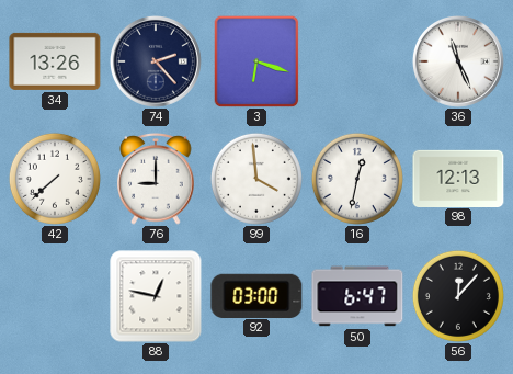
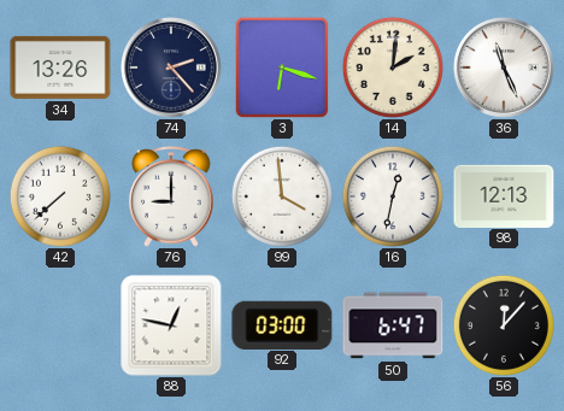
14: none -> 2:01 (393, 67)
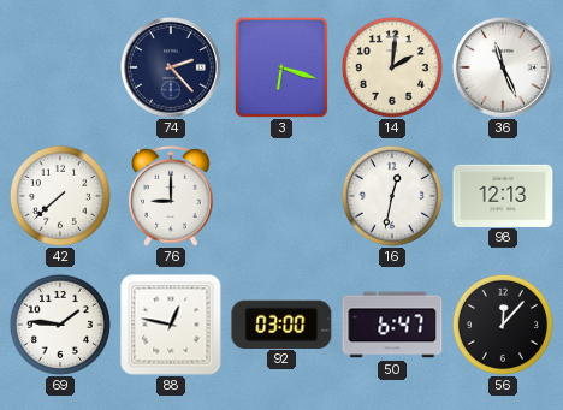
34: 13:26 -> none (60, 67)
99: 3:59 -> none (282, 196)
69: none -> 1:46 (60, 325)
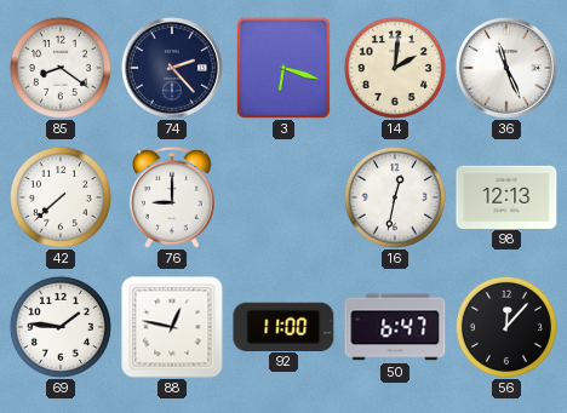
85: none -> 8:21 (61, 68)
92: 03:00 -> 11:00 (283, 326)
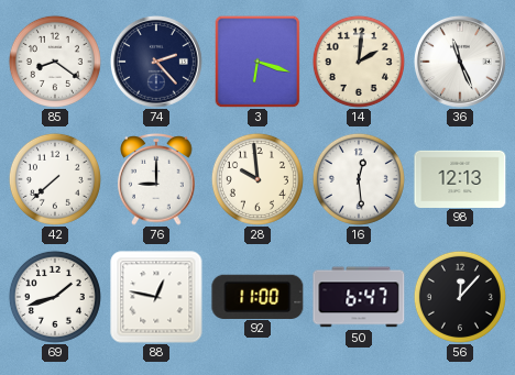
28: none -> 9:59 (257, 179)
16: 12:32 -> 12:29 (359, 179)
69: 1:46 -> 1:42 (55, 297)
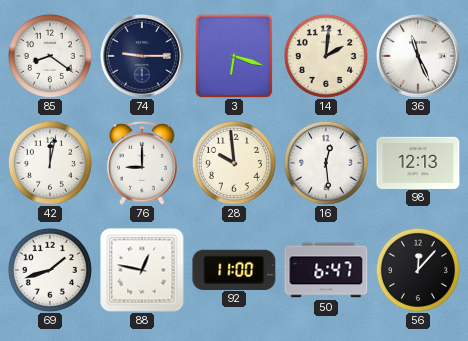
74: 2:23 -> 9:15 (142, 56)
42: 7:38 -> 12:02 (50, 163)
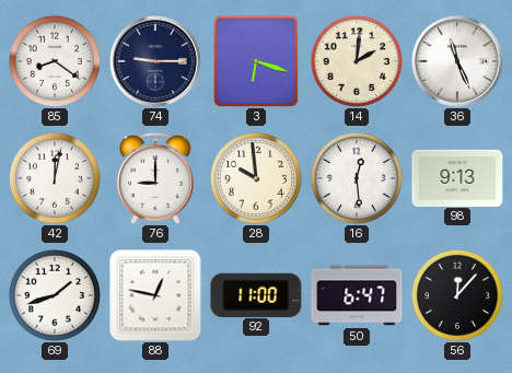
98: 12:13 -> 9:13 (457, 177)
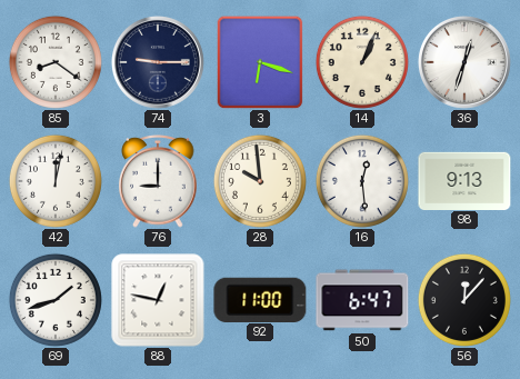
14: 2:01 -> 1:04 (362, 62)
36: 11:26 -> 12:33 (464, 62)
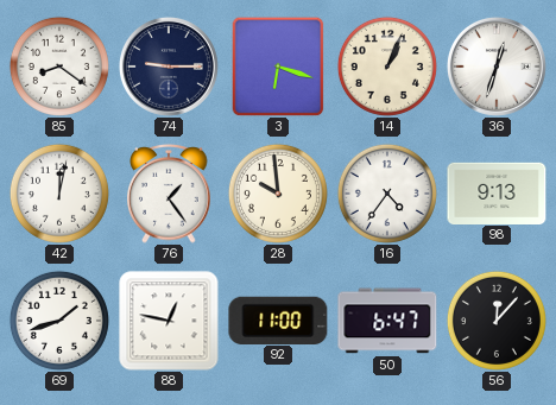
76: 9:00 -> 1:24 (169, 195)
16: 12:29 -> 4:36 (387, 194)
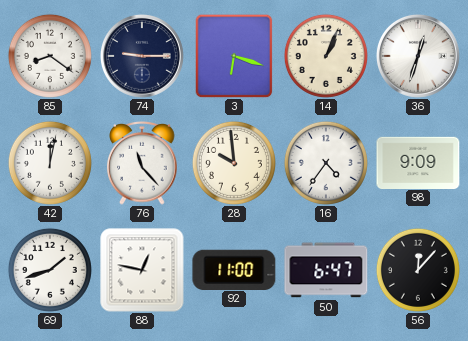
76: 1:24 -> 11:23 (142, 164)
98: 9:13 -> 9:09 (418, 162)
